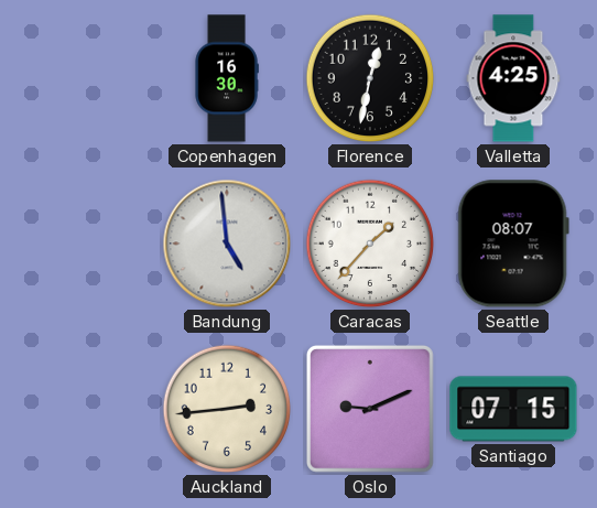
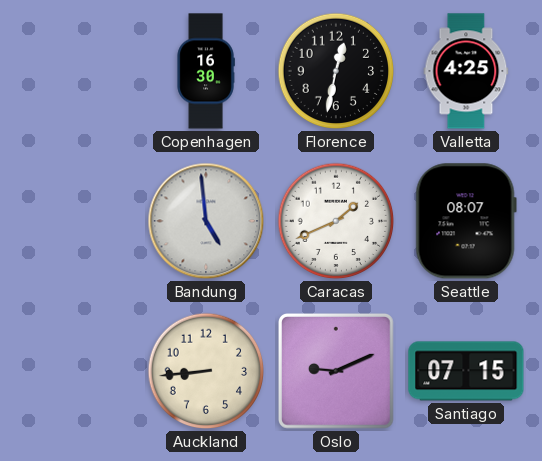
Caracas: 1:37 -> 1:41 (336, 221)
Auckland: 2:44 -> 8:44 (206, 371)
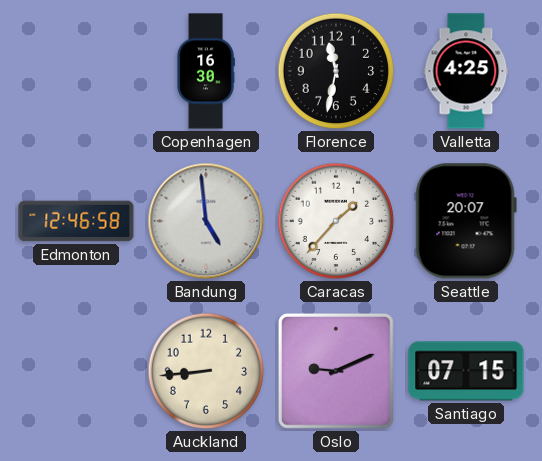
Florence: 12:32 -> 11:32 (336, 71)
Edmonton: none -> 12:46 (76, 221)
Caracas: 1:41 -> 1:37 (336, 221)
Seattle: 08:07 -> 20:07 (466, 221)
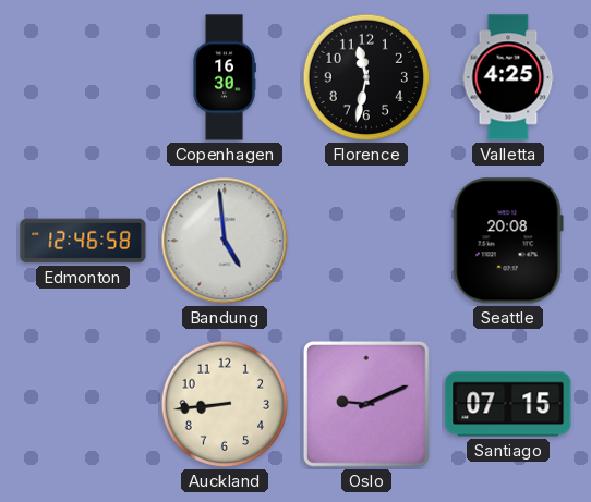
Caracas: 1:37 -> none (336, 221)
Seattle: 20:07 -> 20:08 (508, 241)
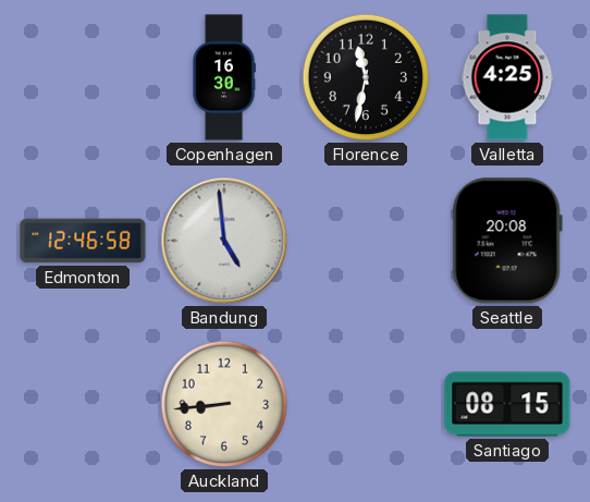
Oslo: 9:11 -> none (366, 404)
Santiago: 07:15 -> 08:15 (507, 404)
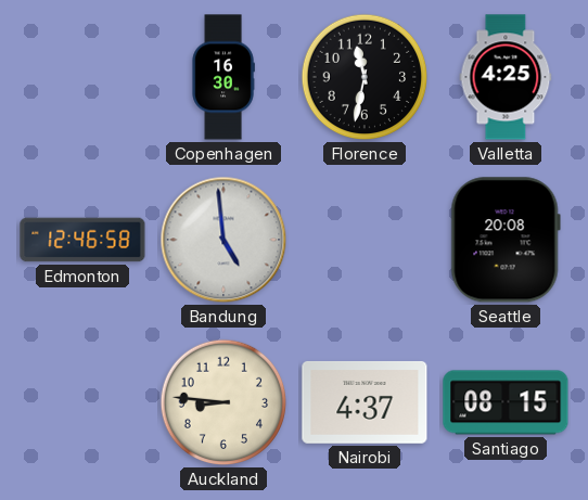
Auckland: 8:44 -> 8:46 (223, 402)
Nairobi: none -> 4:37 (365, 402)
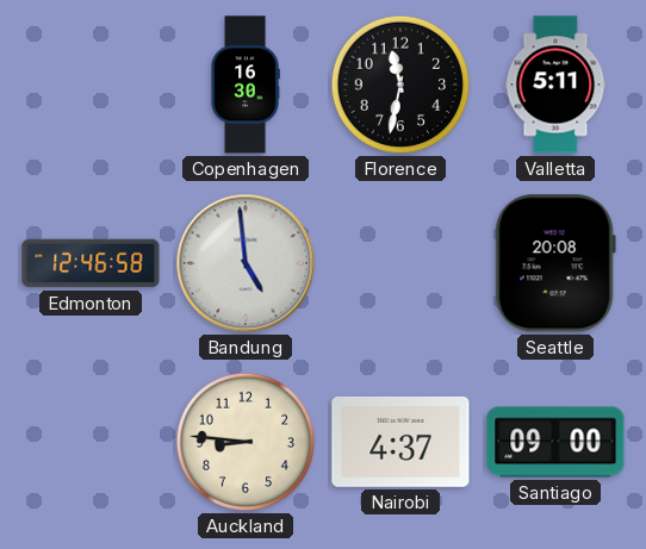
Valletta: 4:25 -> 5:11 (555, 85)
Santiago: 08:15 -> 09:00 (555, 442)
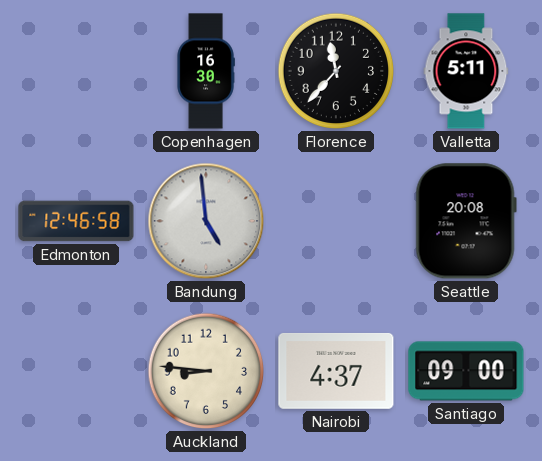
Florence: 11:32 -> 11:37 (336, 71)
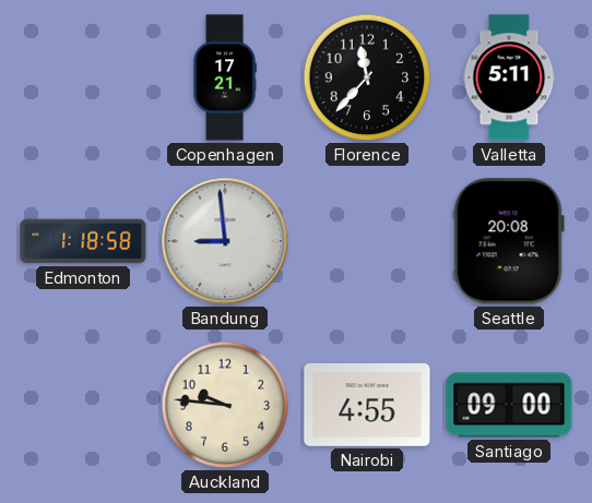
Copenhagen: 16:30 -> 17:21 (225, 77)
Edmonton: 12:46 -> 1:18 (83, 241)
Bandung: 4:59 -> 8:59 (225, 241)
Auckland: 8:46 -> 9:46 (225, 405)
Nairobi: 4:37 -> 4:55 (367, 405)
